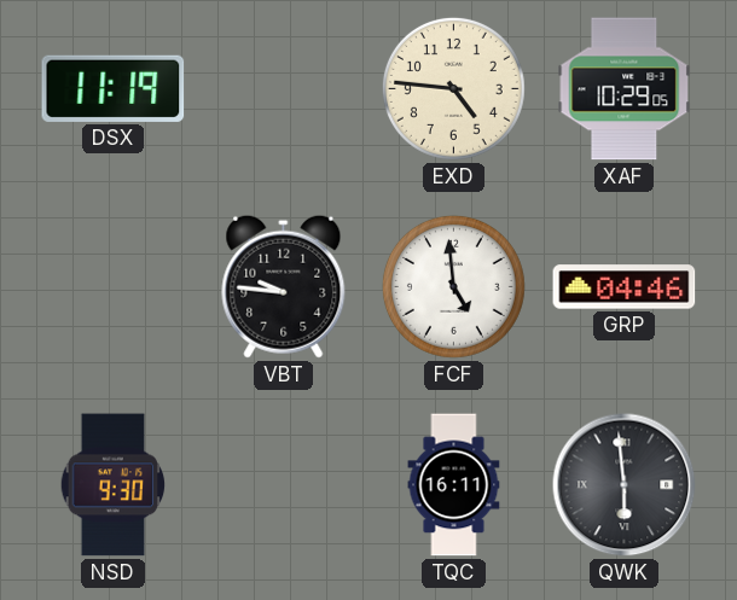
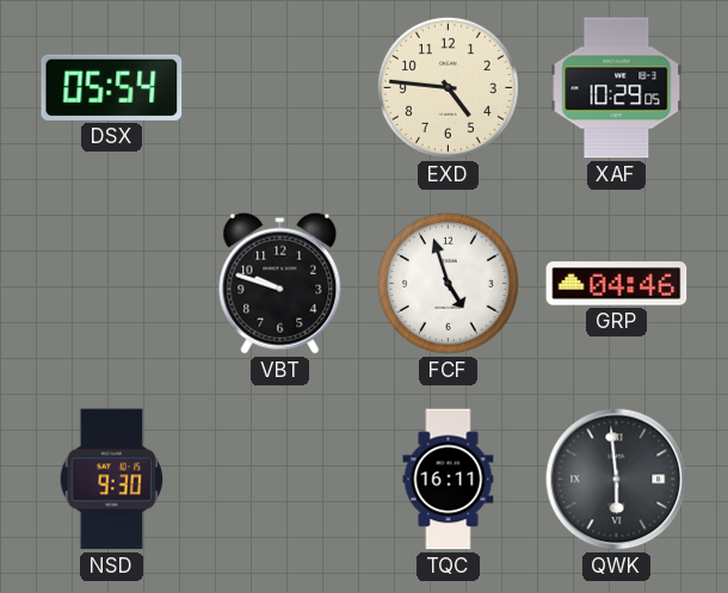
DSX: 11:19 -> 05:54 (112, 87)
VBT: 9:46 -> 9:48 (280, 283)
FCF: 4:59 -> 4:57 (448, 283)
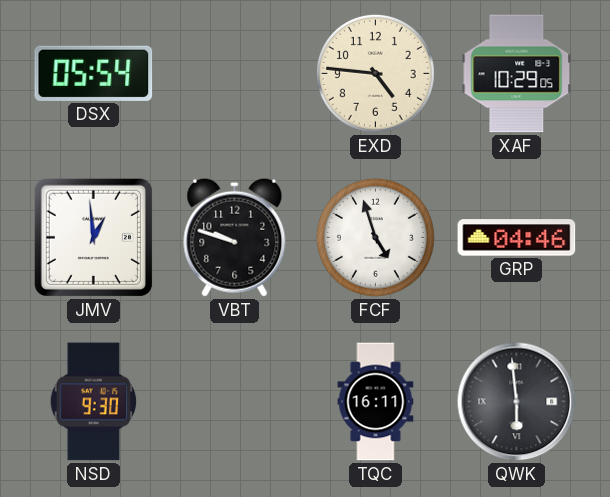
JMV: none -> 12:59 (93, 237)
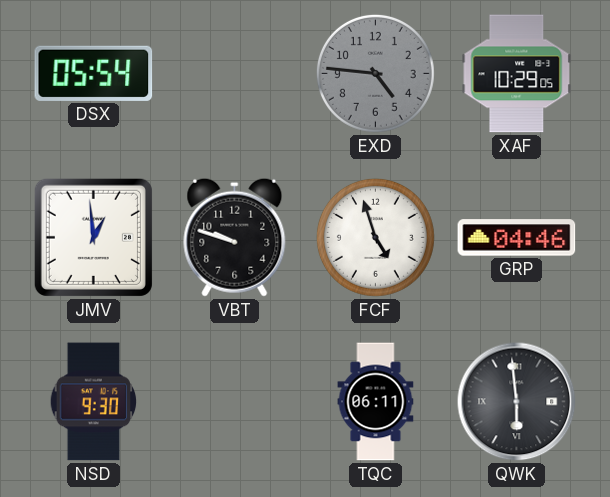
EXD dial: cream -> grey (375, 73)
TQC: 16:11 -> 06:11 (376, 402)
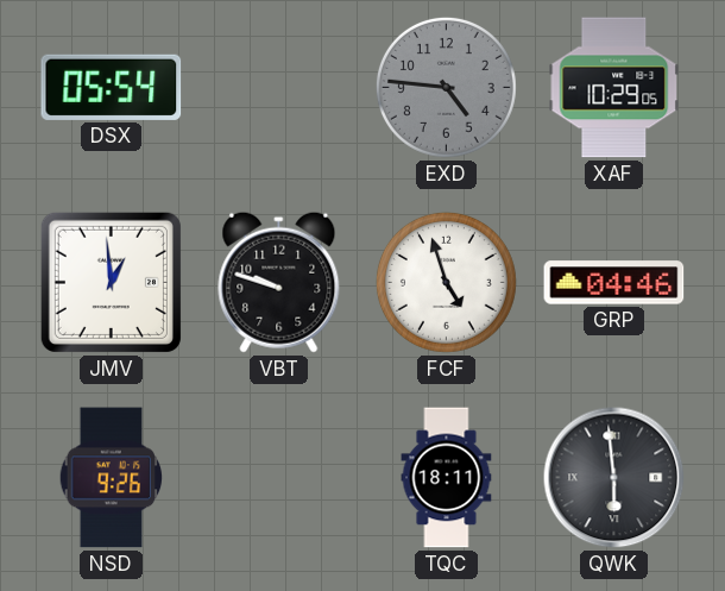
NSD: 9:30 -> 9:26 (112, 478)
TQC: 06:11 -> 18:11 (447, 478)
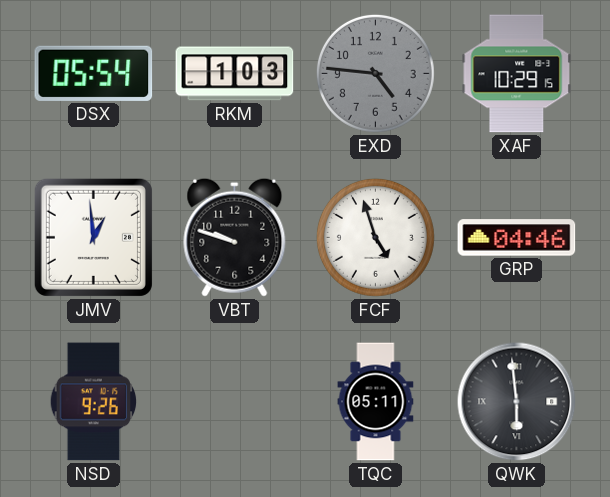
RKM: none -> 1:03 (235, 74)
XAF: 10:29:05 -> 10:29:15 (517, 74)
TQC: 18:11 -> 05:11 (376, 402)
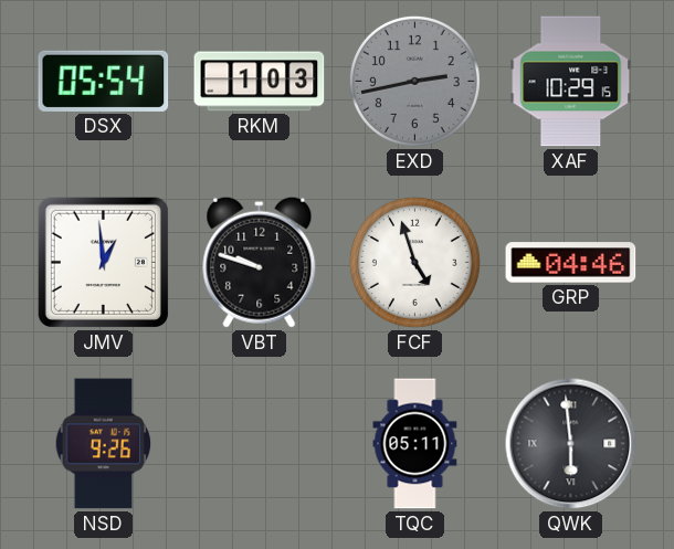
EXD: 4:46 -> 2:43 (414, 81)
